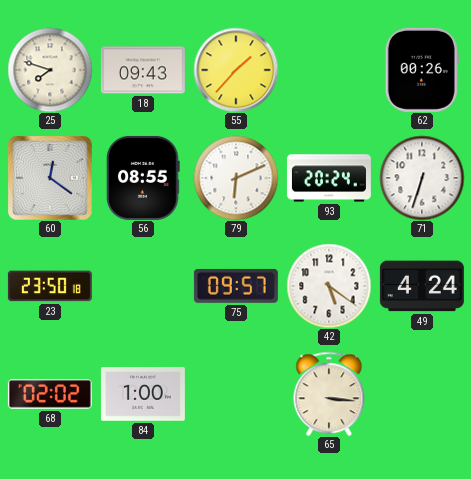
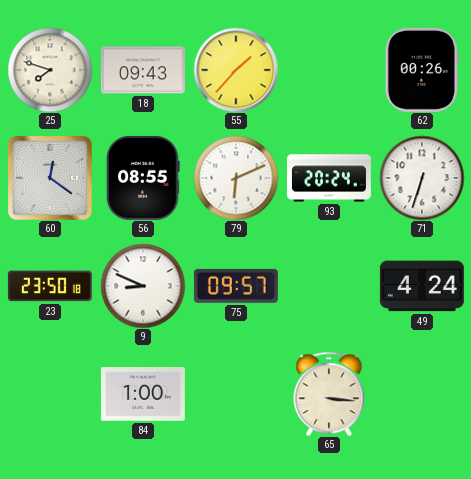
9: none -> 8:49 (143, 286)
42: 5:21 -> none (329, 286)
68: 02:02 -> none (50, 394)
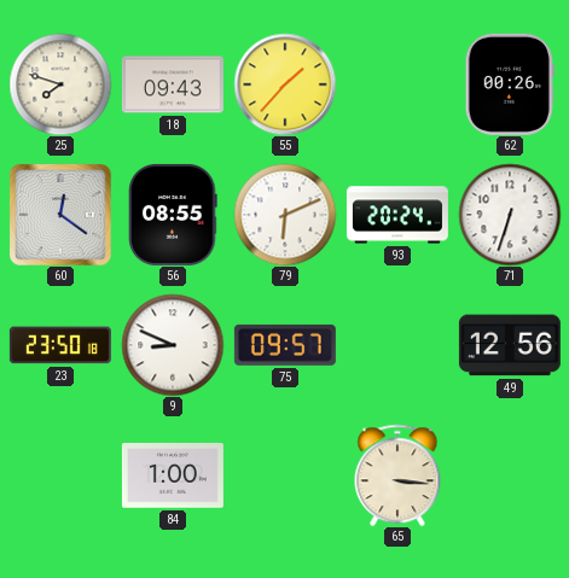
49: 4:24 -> 12:56 (510, 345)
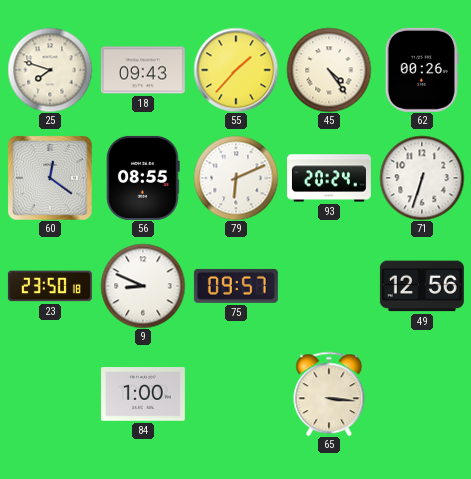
45: none -> 4:24 (329, 70)
